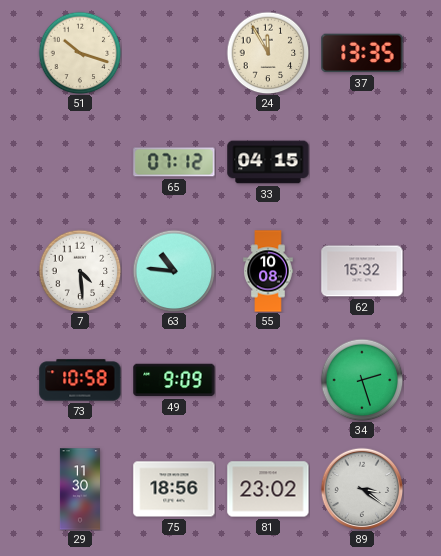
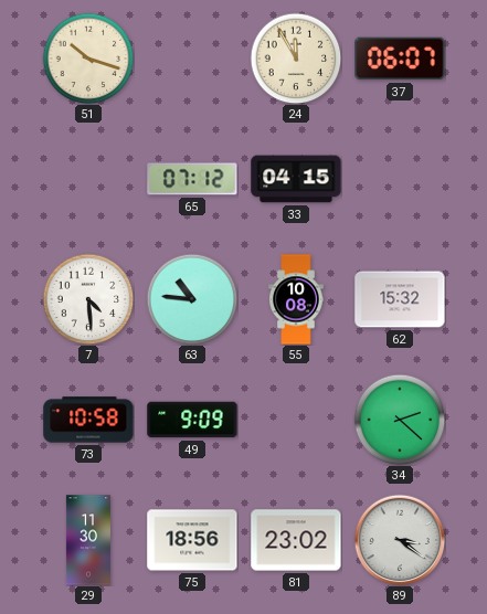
37: 13:35 -> 06:07 (400, 59)
34: 2:27 -> 2:22 (400, 420)
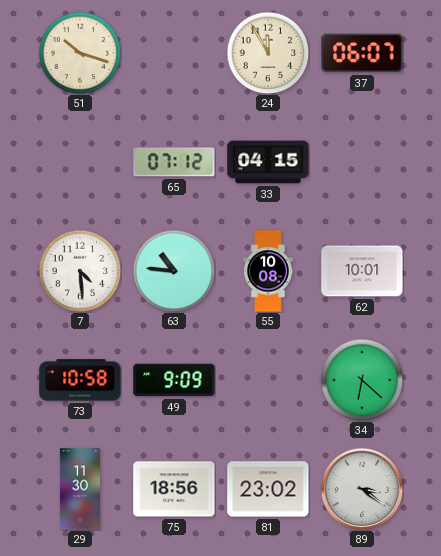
62: 15:32 -> 10:01 (362, 271)
34: 2:22 -> 6:22 (362, 380)
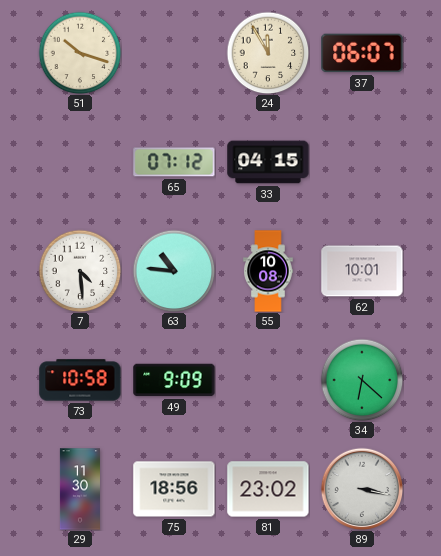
89: 3:21 -> 3:17 (362, 489)
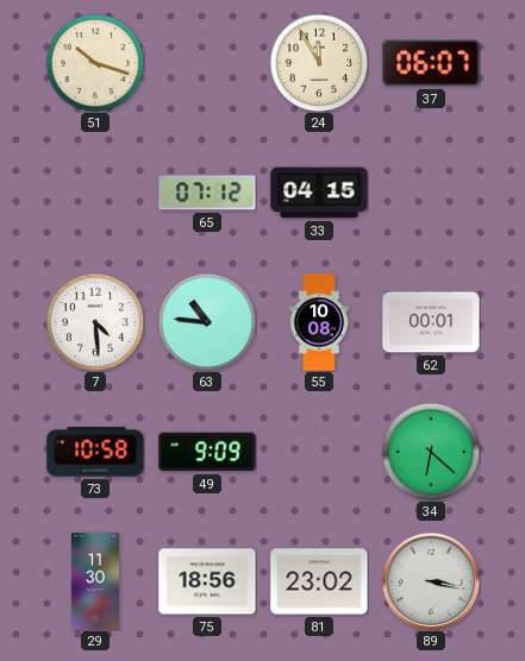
62: 10:01 -> 00:01 (431, 322)
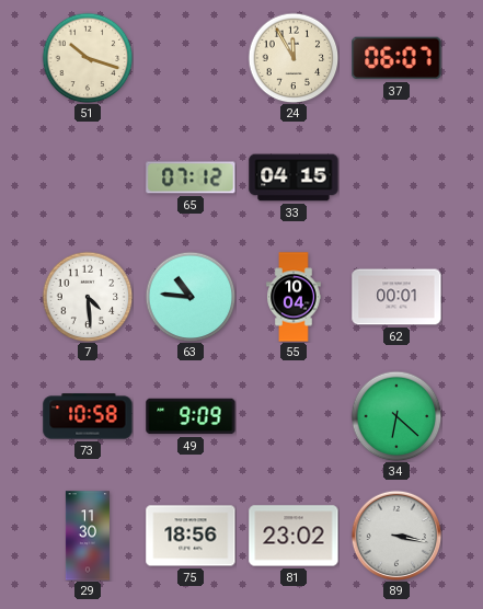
55: 10:08 -> 10:04 (294, 297)
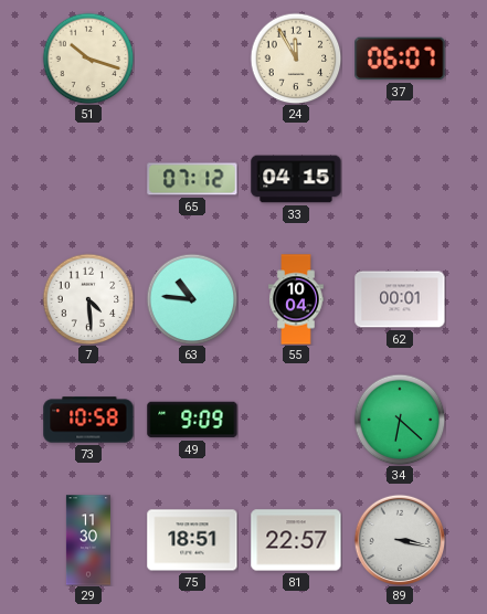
75: 18:56 -> 18:51 (192, 540)
81: 23:02 -> 22:57 (296, 540)
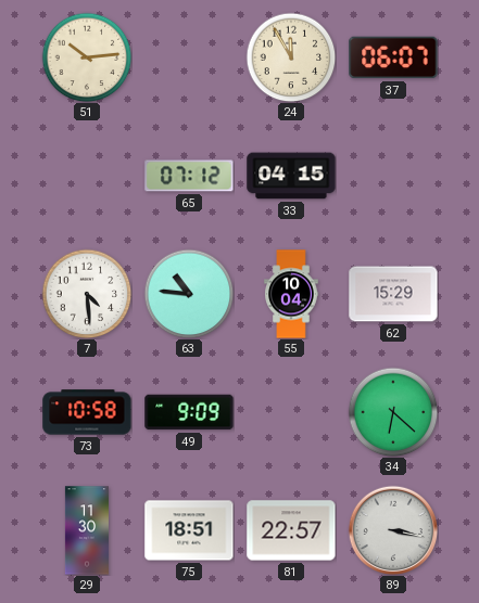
51: 10:18 -> 10:14 (87, 57)
62: 00:01 -> 15:29 (393, 294)
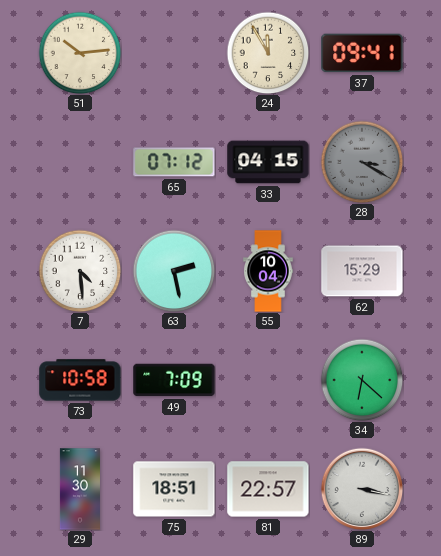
37: 06:07 -> 09:41 (362, 53)
28: none -> 3:20 (362, 162)
63: 10:46 -> 2:28 (174, 271)
49: 9:09 -> 7:09 (174, 380)
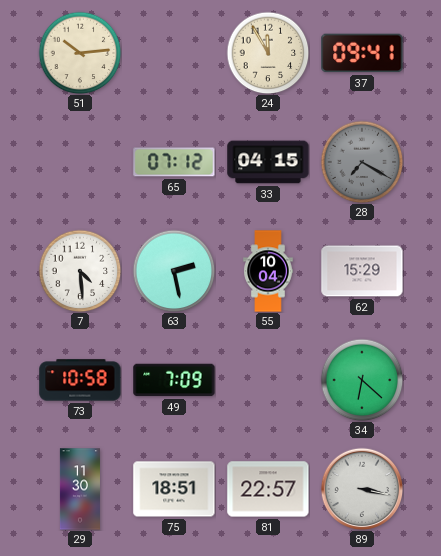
28: 3:20 -> 7:20 (362, 162)
